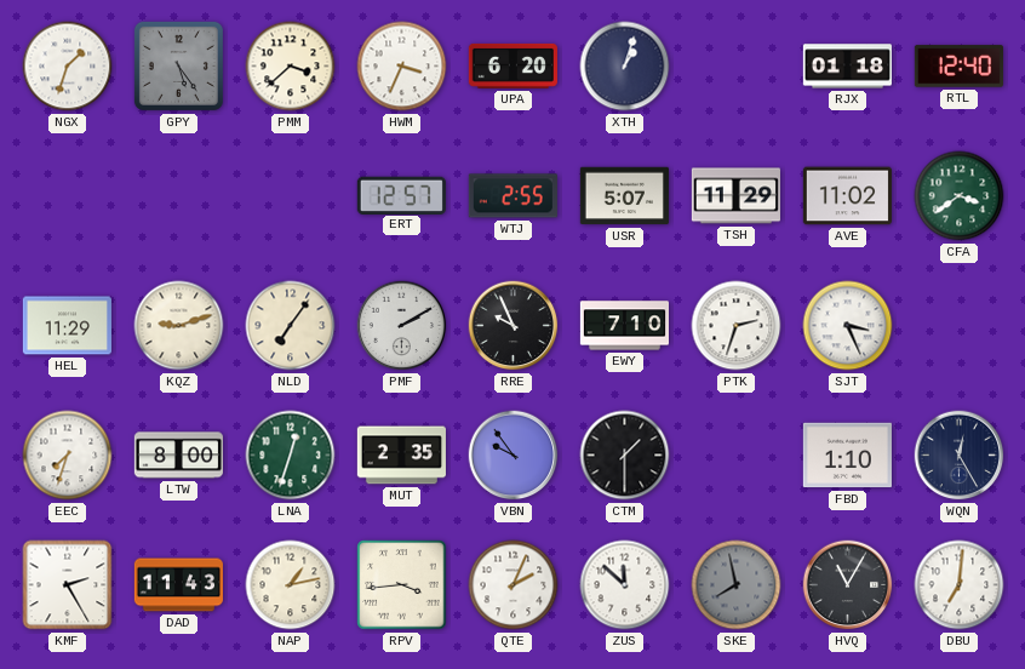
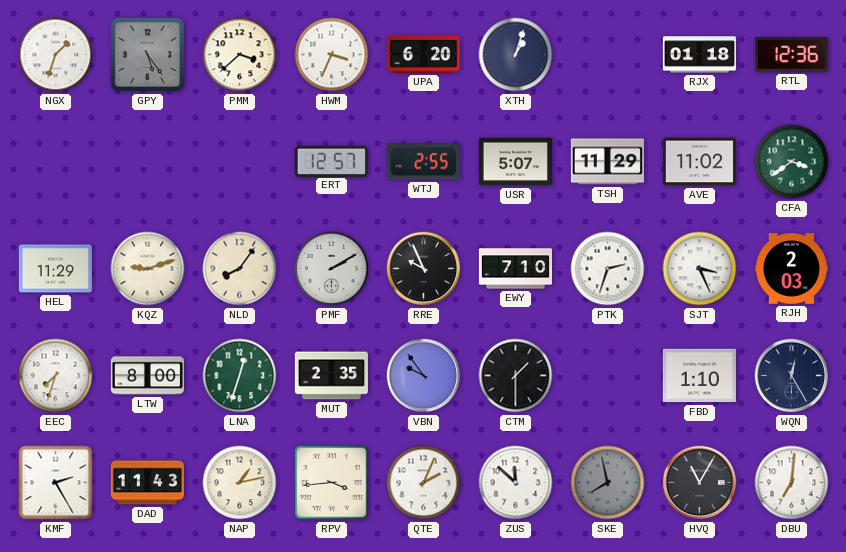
RTL: 12:40 -> 12:36 (791, 55)
NLD: 7:06 -> 8:06 (240, 269)
RJH: none -> 2:03 (791, 269)
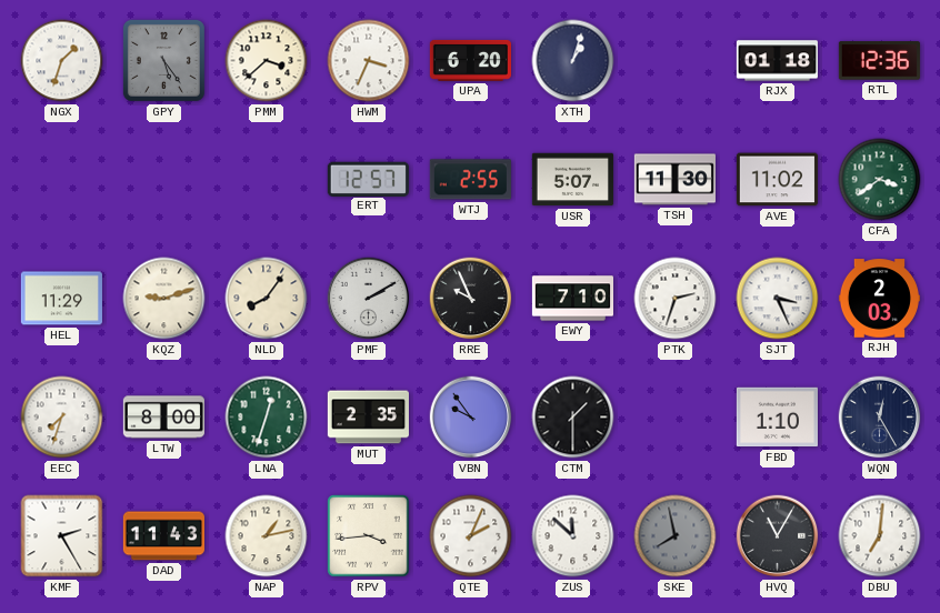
TSH: 11:29 -> 11:30 (674, 180)
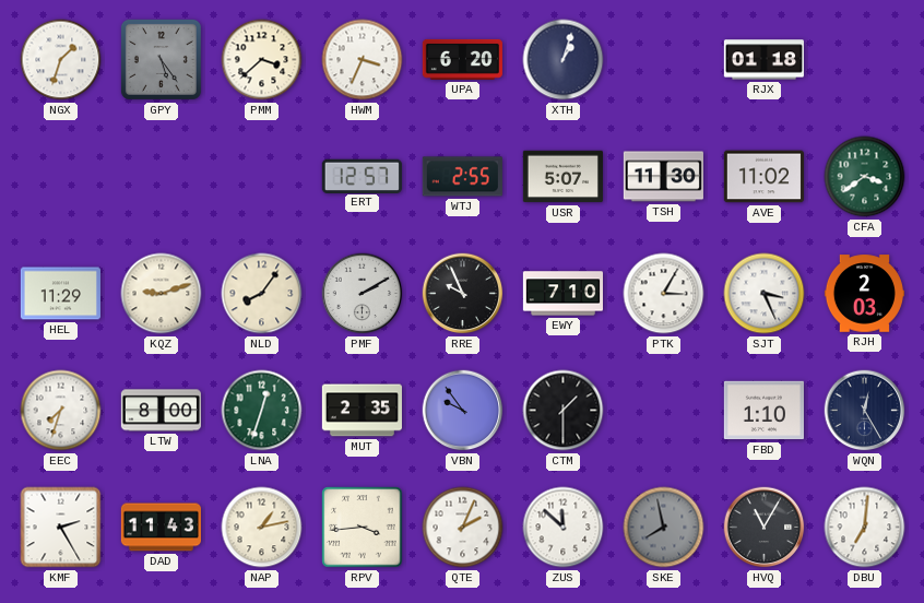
RTL: 12:36 -> none (879, 61)
PTK: 2:33 -> 3:05 (664, 294)
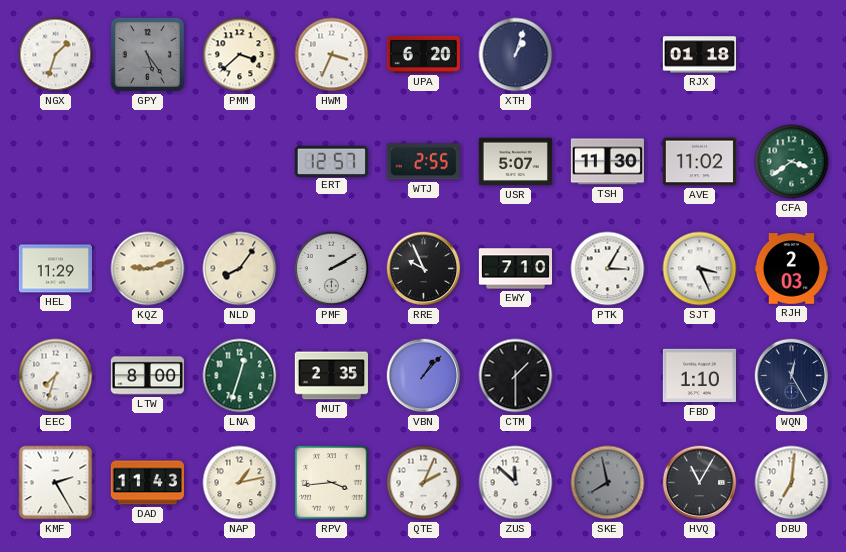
VBN: 9:54 -> 1:07 (424, 376)
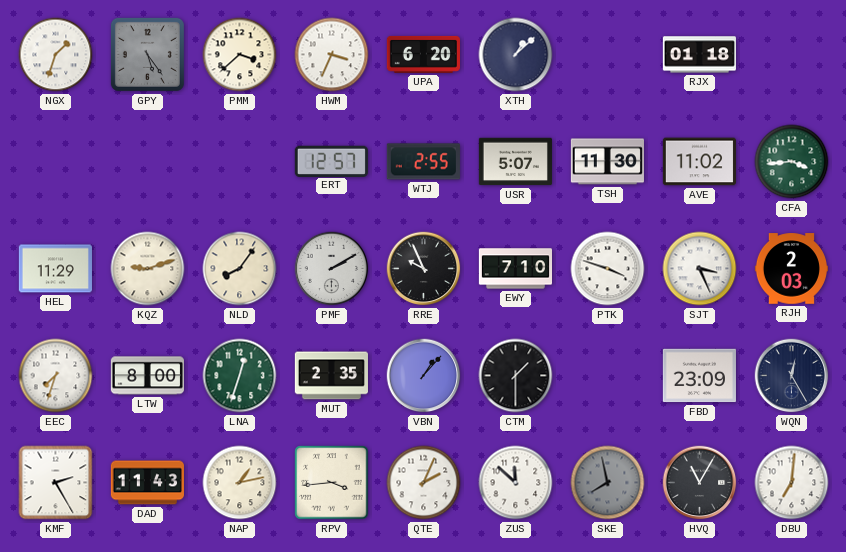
XTH: 1:03 -> 1:08 (516, 55)
CFA: 3:39 -> 3:44 (792, 162)
PTK: 3:05 -> 3:48 (608, 269)
FBD: 1:10 -> 23:09 (699, 376)
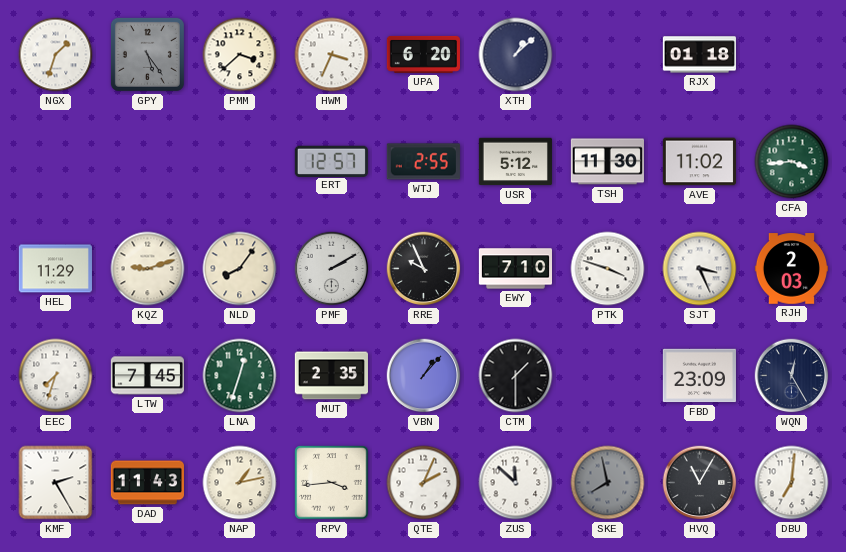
USR: 5:07 -> 5:12 (515, 162)
LTW: 8:00 -> 7:45 (147, 376)
